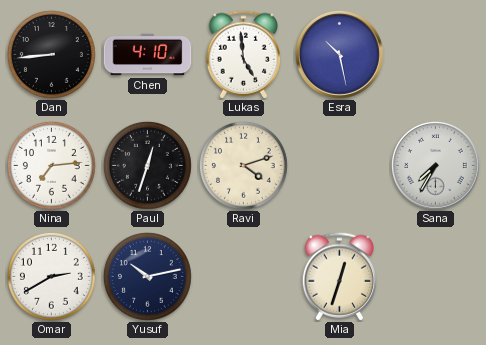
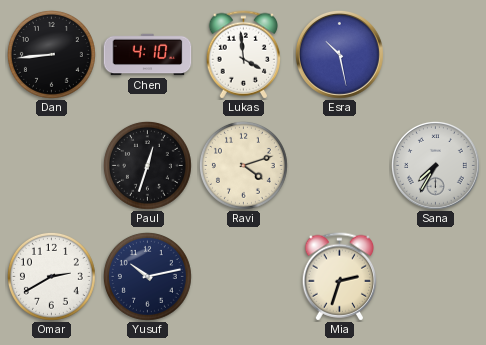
Lukas: 4:59 -> 3:59 (244, 55)
Nina: 7:14 -> none (51, 165)
Mia: 12:33 -> 2:33 (340, 277)
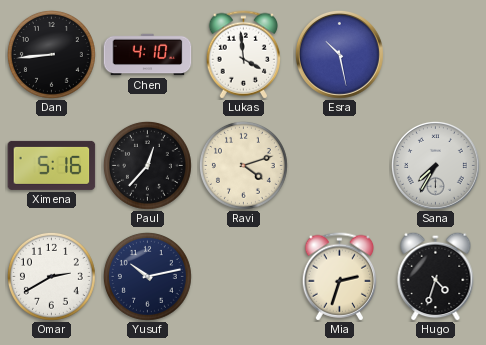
Ximena: none -> 5:16 (52, 165)
Paul: 12:33 -> 12:37 (147, 165)
Hugo: none -> 4:33 (436, 276)
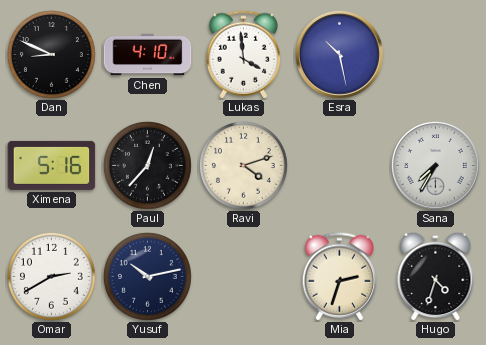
Dan: 8:44 -> 8:49 (51, 54)
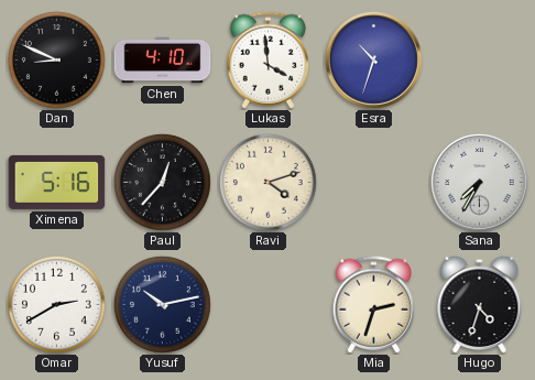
Esra: 10:28 -> 10:33 (373, 59)
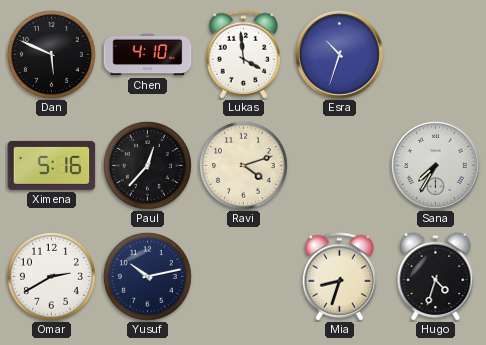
Dan: 8:49 -> 5:49 (51, 54)
Mia: 2:33 -> 8:33 (340, 277)
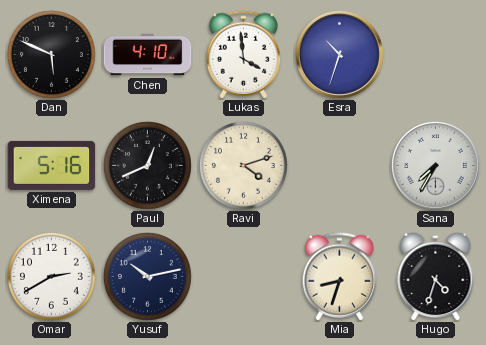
Paul: 12:37 -> 12:41 (147, 165)
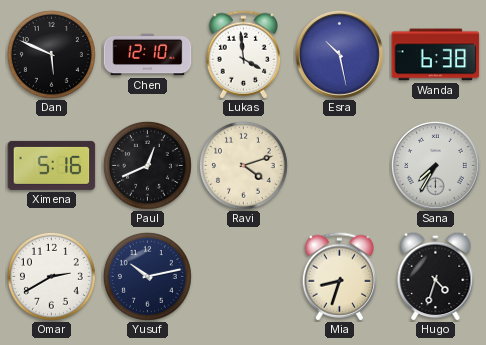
Chen: 4:10 -> 12:10 (148, 55)
Esra: 10:33 -> 10:28 (339, 54)
Wanda: none -> 6:38 (436, 55)
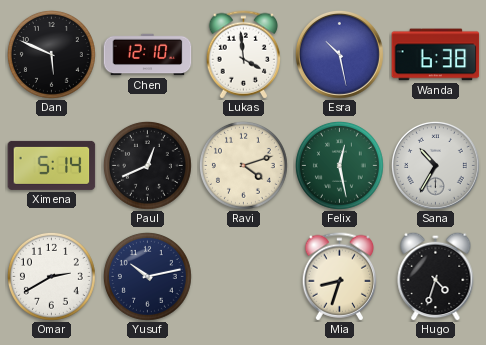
Ximena: 5:16 -> 5:14 (52, 165)
Felix: none -> 12:28 (339, 165)
Sana: 7:35 -> 10:35 (435, 165)
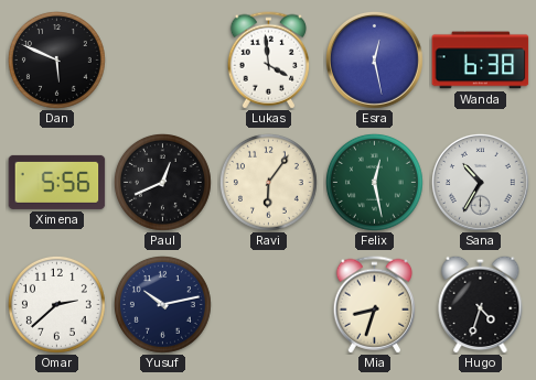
Chen: 12:10 -> none (148, 55)
Esra: 10:28 -> 12:28 (374, 59)
Ximena: 5:14 -> 5:56 (57, 182)
Ravi: 4:12 -> 6:06 (268, 182)
Omar: 2:40 -> 2:38 (56, 304)
